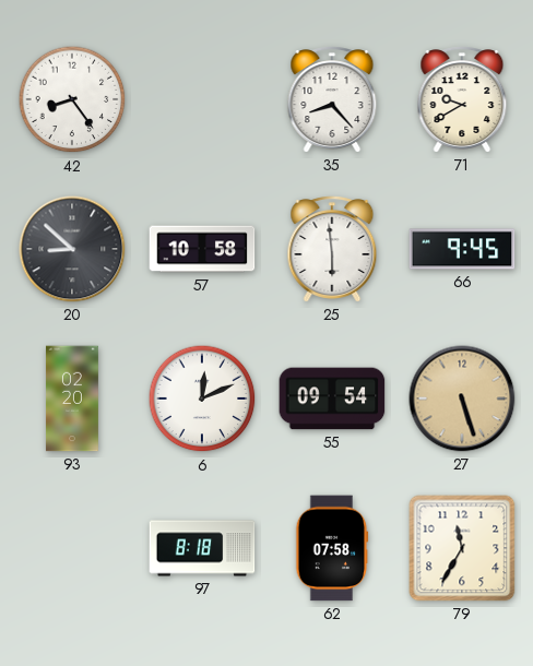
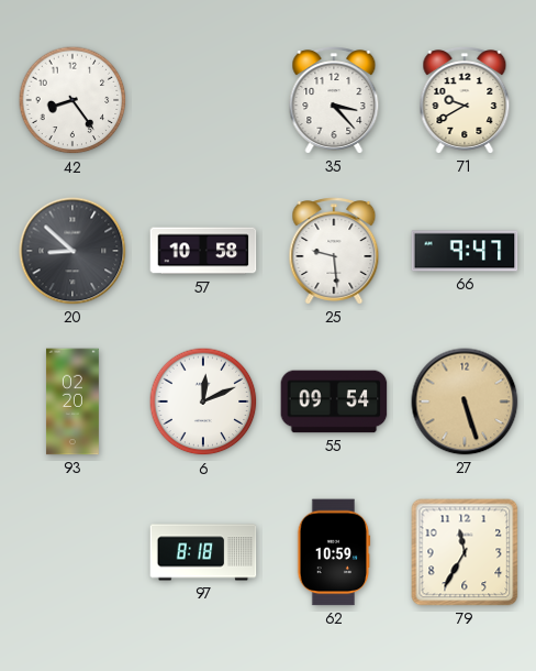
35: 8:23 -> 3:23 (334, 100)
25: 5:59 -> 9:29 (334, 251)
66: 9:45 -> 9:47 (465, 251)
62: 07:58 -> 10:59 (334, 552)
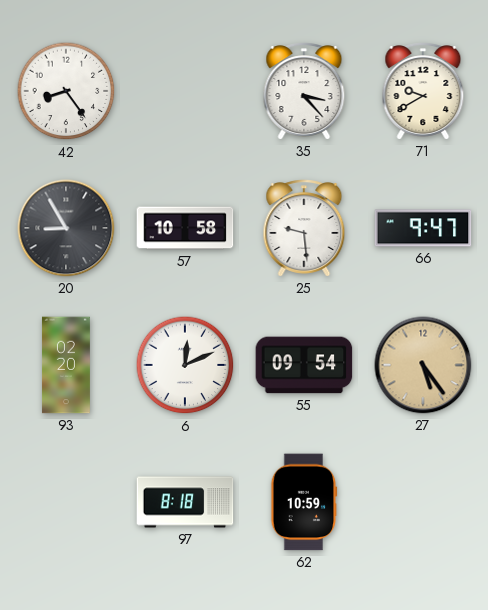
20: 8:52 -> 8:55 (66, 228)
27: 5:27 -> 5:24 (423, 365)
79: 11:35 -> none (465, 552)
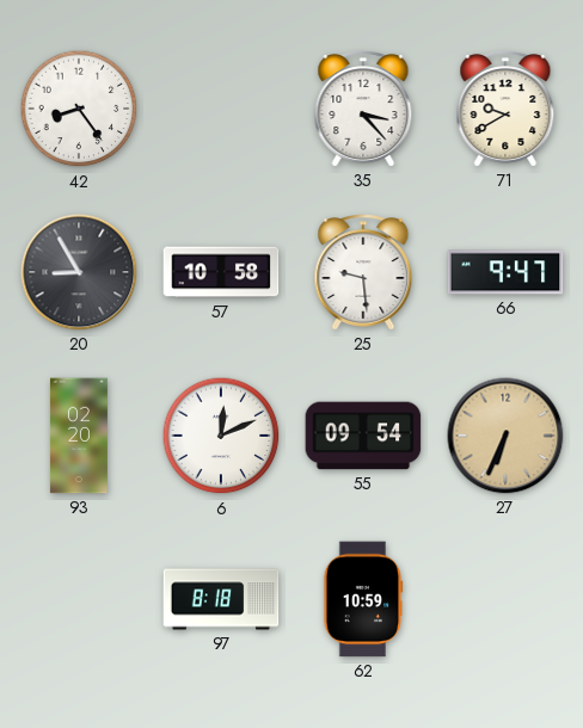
27: 5:24 -> 6:34 (505, 436)
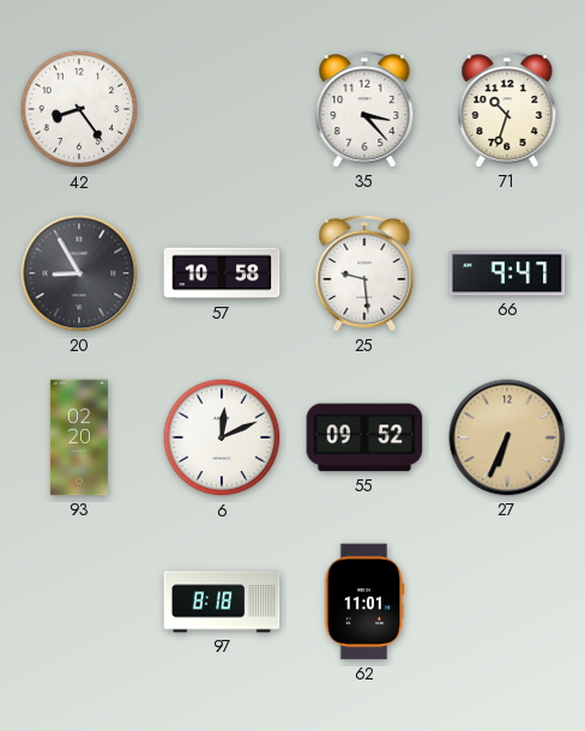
71: 9:40 -> 10:33 (507, 109)
55: 09:54 -> 09:52 (364, 437)
62: 10:59 -> 11:01 (364, 602)
